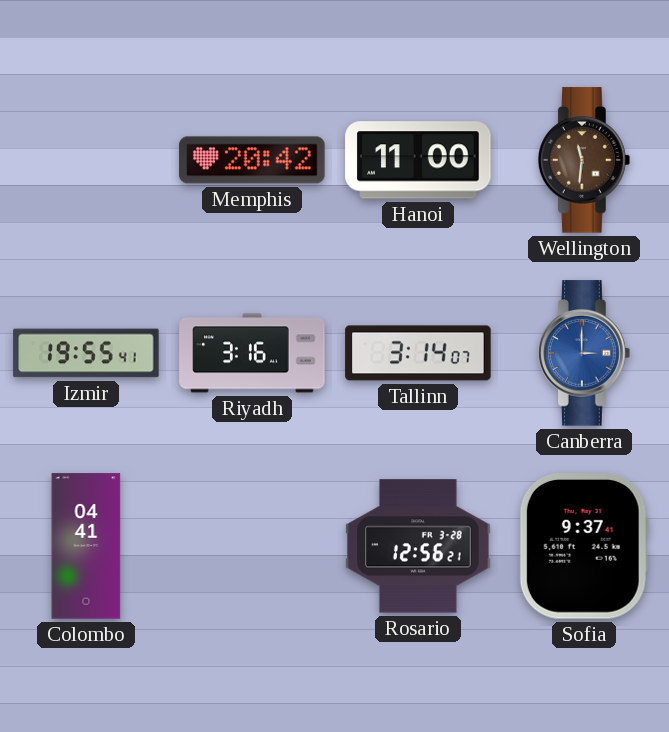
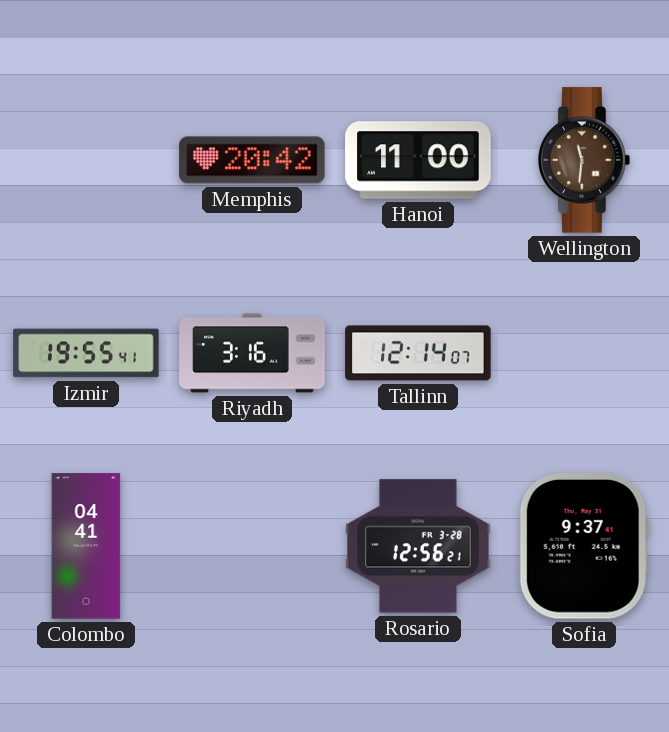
Tallinn: 3:14 -> 12:14 (418, 353)
Canberra: 3:00 -> none (585, 353)
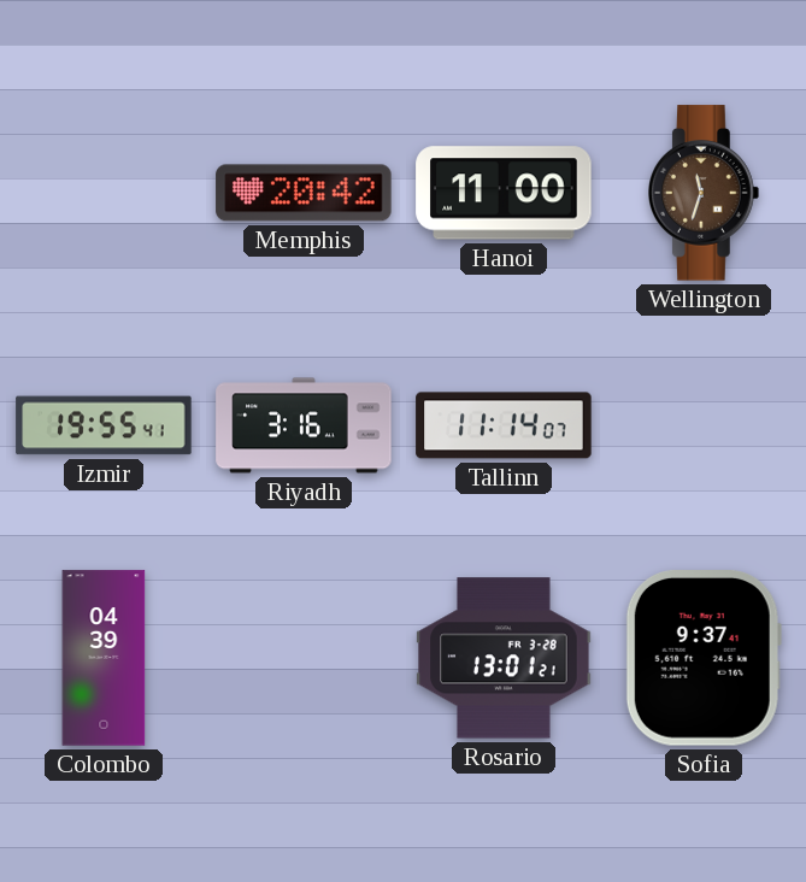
Wellington: 11:31 -> 11:33 (705, 193)
Tallinn: 12:14 -> 11:14 (504, 425)
Colombo: 04:41 -> 04:39 (104, 658)
Rosario: 12:56 -> 13:01 (504, 658)
